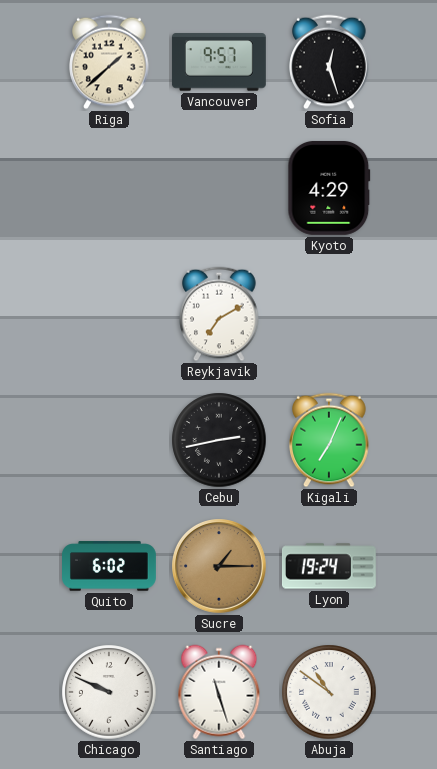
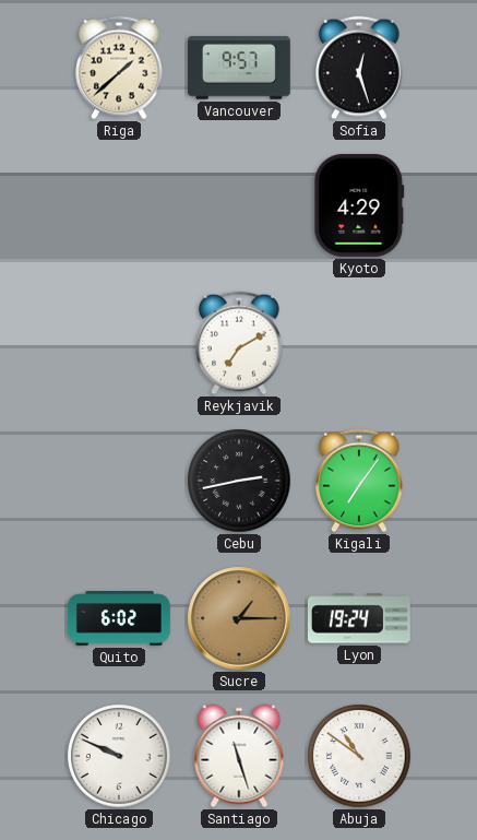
Kigali: 7:04 -> 7:06 (359, 481)
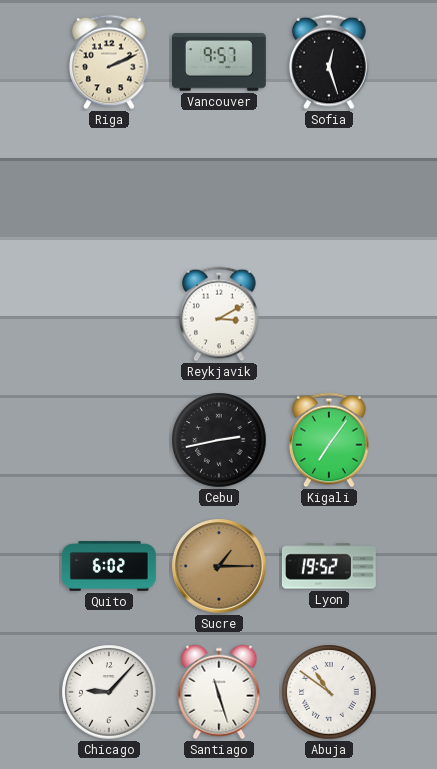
Riga: 1:38 -> 2:11 (109, 62)
Kyoto: 4:29 -> none (359, 205)
Reykjavik: 7:10 -> 3:10 (219, 314)
Lyon: 19:24 -> 19:52 (329, 566)
Chicago: 9:49 -> 9:07 (109, 692)
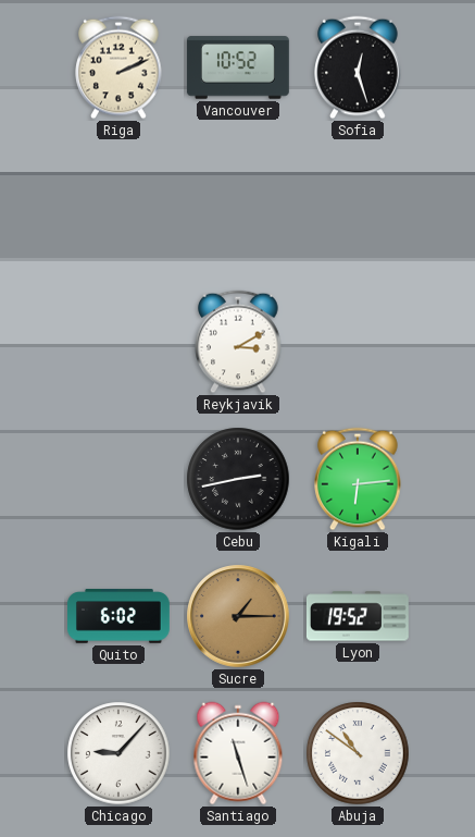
Vancouver: 9:57 -> 10:52 (238, 67)
Kigali: 7:06 -> 6:14 (358, 479)
